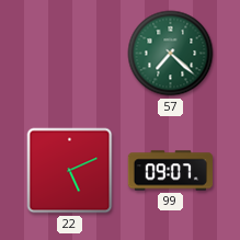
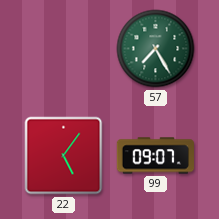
57: 7:22 -> 7:25 (156, 49)
22: 5:11 -> 5:06 (64, 156)
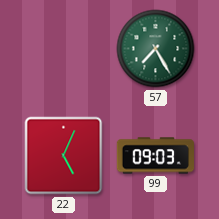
22: 5:06 -> 5:04 (64, 156)
99: 09:07 -> 09:03 (155, 156)
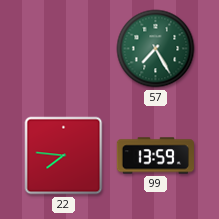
22: 5:04 -> 7:46 (64, 156)
99: 09:03 -> 13:59 (155, 156)
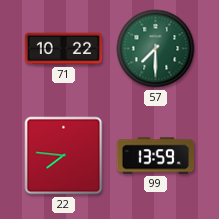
71: none -> 10:22 (64, 49)
57: 7:25 -> 7:30 (156, 49)
